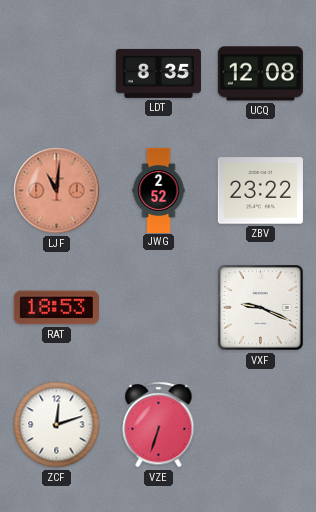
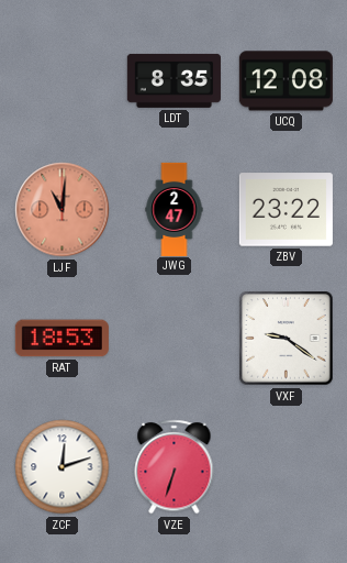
JWG: 2:52 -> 2:47 (175, 209)
VXF: 9:19 -> 9:21 (287, 339)
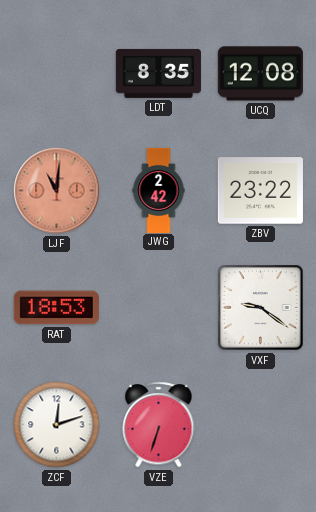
JWG: 2:47 -> 2:42 (159, 190)
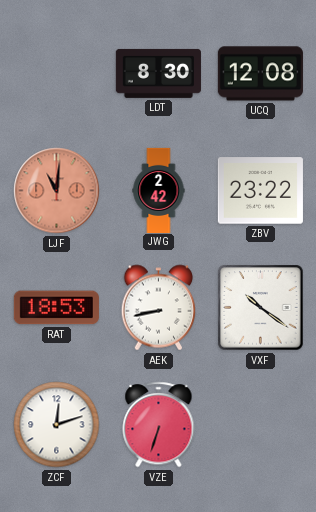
LDT: 8:35 -> 8:30 (158, 73)
AEK: none -> 8:43 (159, 308)
VXF: 9:21 -> 10:21 (261, 308)
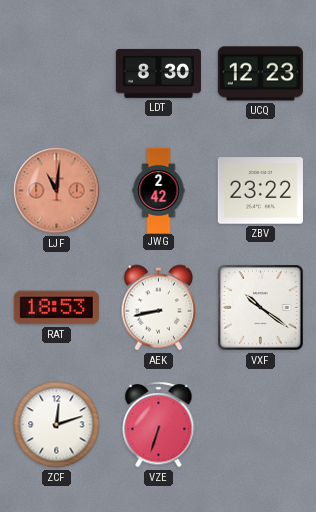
UCQ: 12:08 -> 12:23 (260, 74)
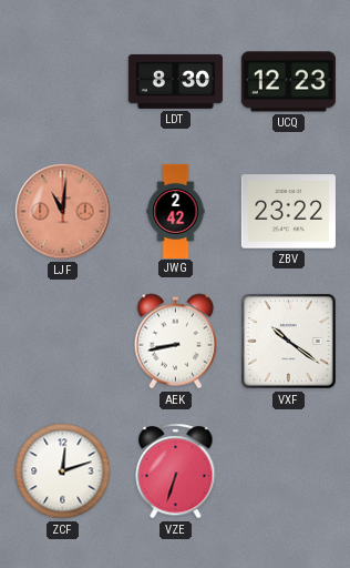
RAT: 18:53 -> none (56, 308)
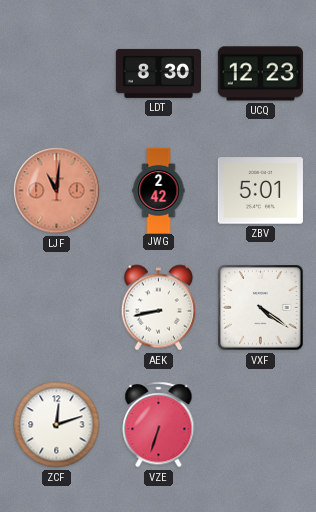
ZBV: 23:22 -> 5:01 (260, 191)
VXF: 10:21 -> 4:21 (261, 308)
